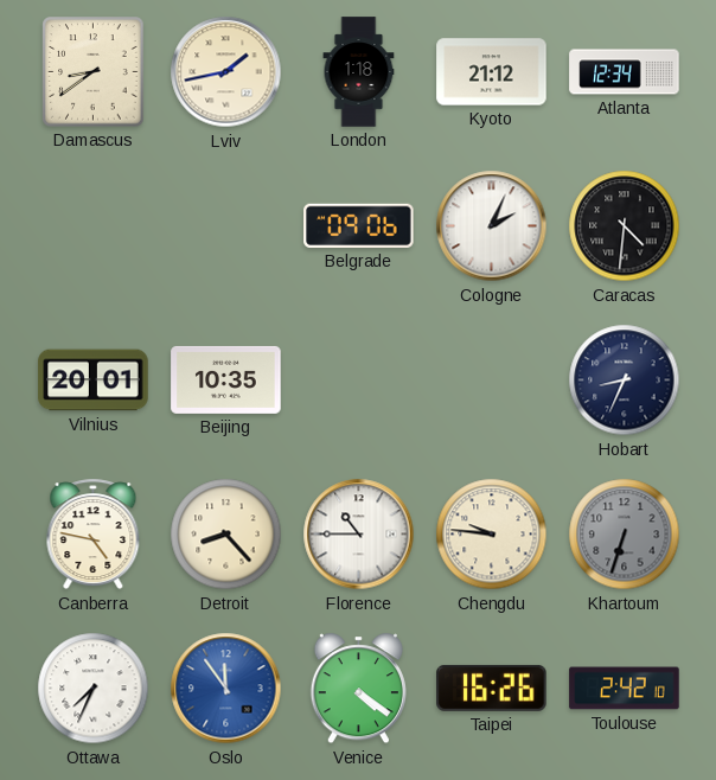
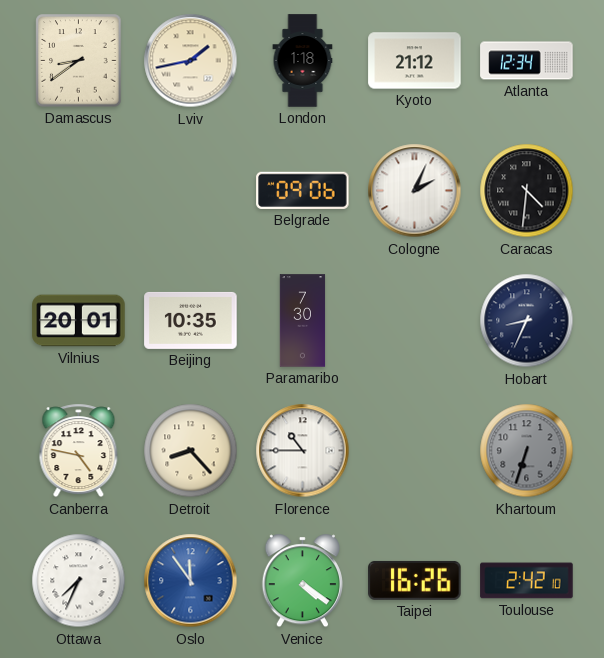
Paramaribo: none -> 7:30 (303, 321)
Chengdu: 9:46 -> none (492, 535)
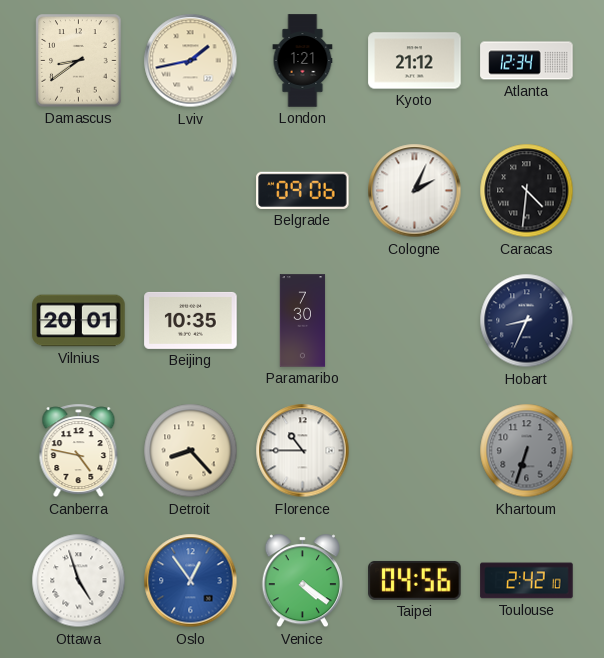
London: 1:18 -> 1:21 (303, 61)
Ottawa: 7:34 -> 4:57 (79, 581)
Oslo: 11:54 -> 12:54 (191, 581)
Taipei: 16:26 -> 04:56 (415, 580)
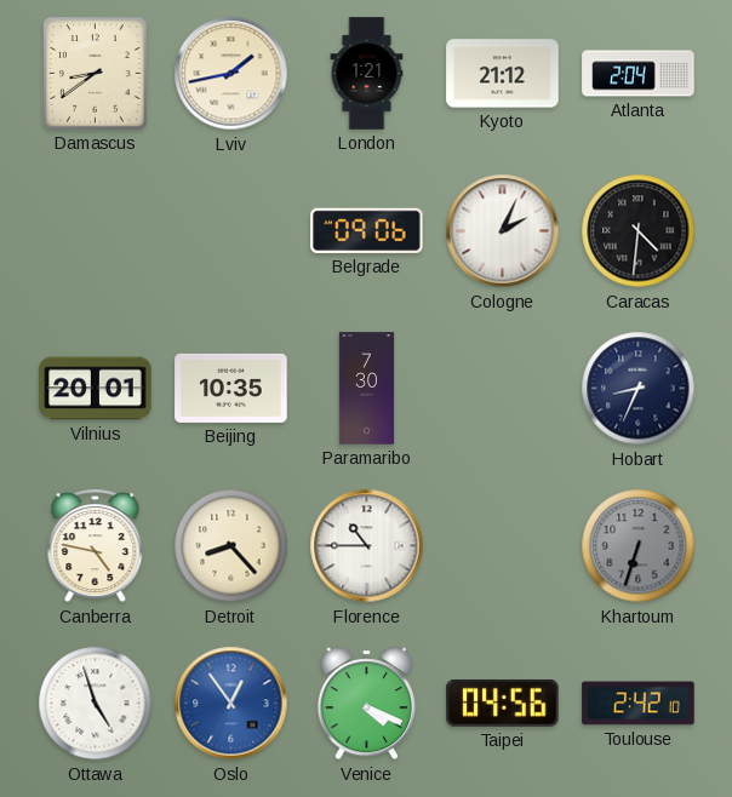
Atlanta: 12:34 -> 2:04 (639, 74)
Venice: 4:21 -> 4:19 (366, 704)
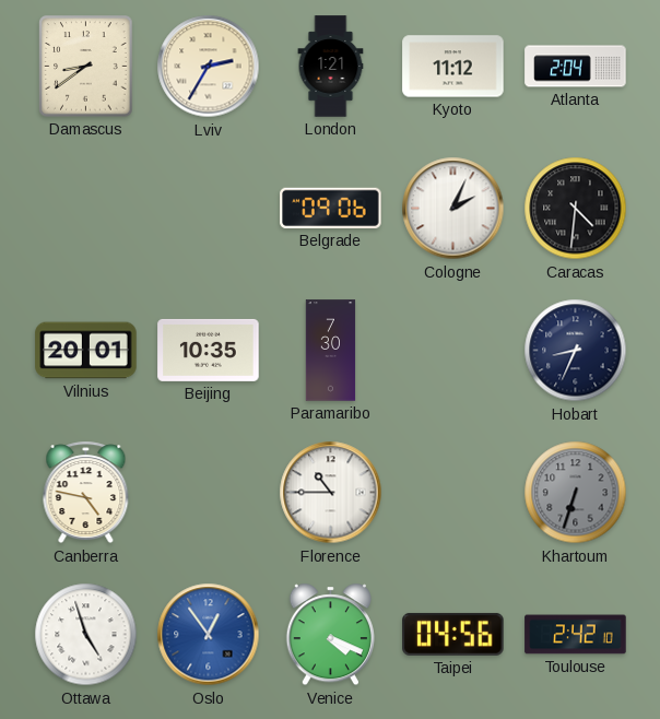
Lviv: 1:43 -> 2:35 (209, 67)
Kyoto: 21:12 -> 11:12 (453, 67)
Detroit: 8:23 -> none (231, 546)
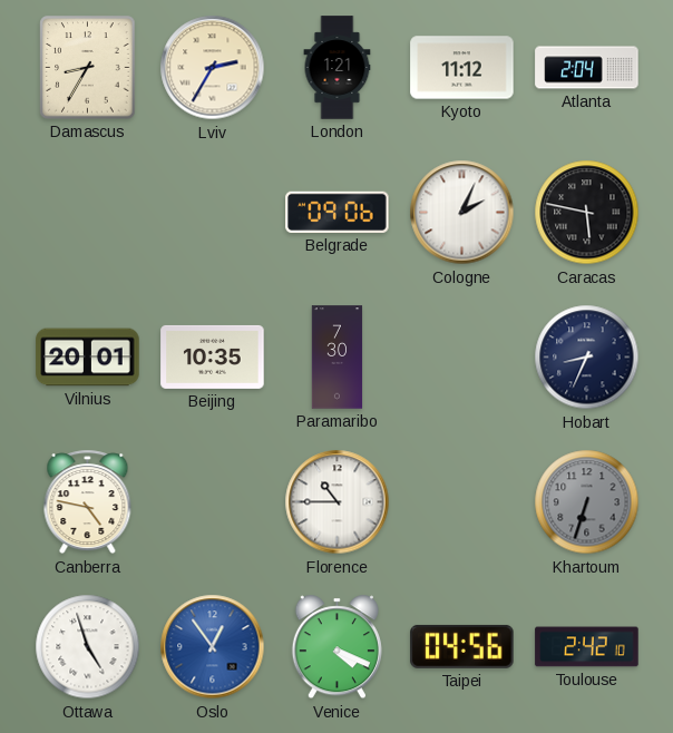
Damascus: 8:39 -> 8:35 (88, 68)
Caracas: 4:31 -> 5:47 (587, 213)
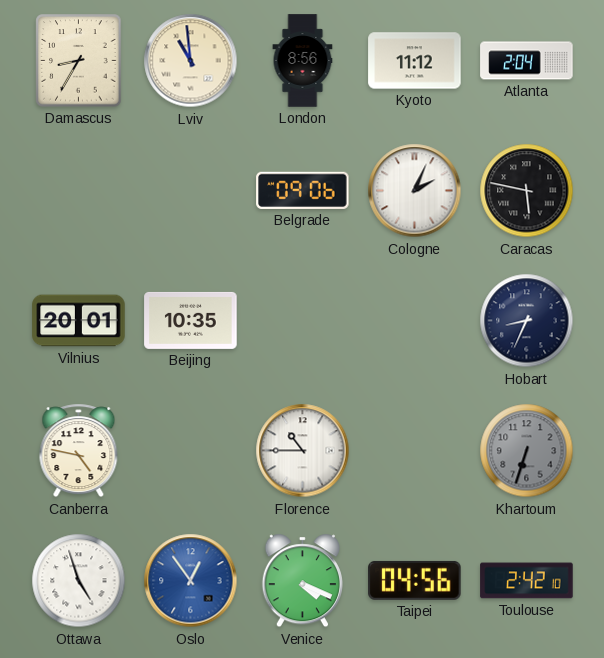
Lviv: 2:35 -> 10:59 (191, 61)
London: 1:21 -> 8:56 (303, 61)
Paramaribo: 7:30 -> none (338, 358)
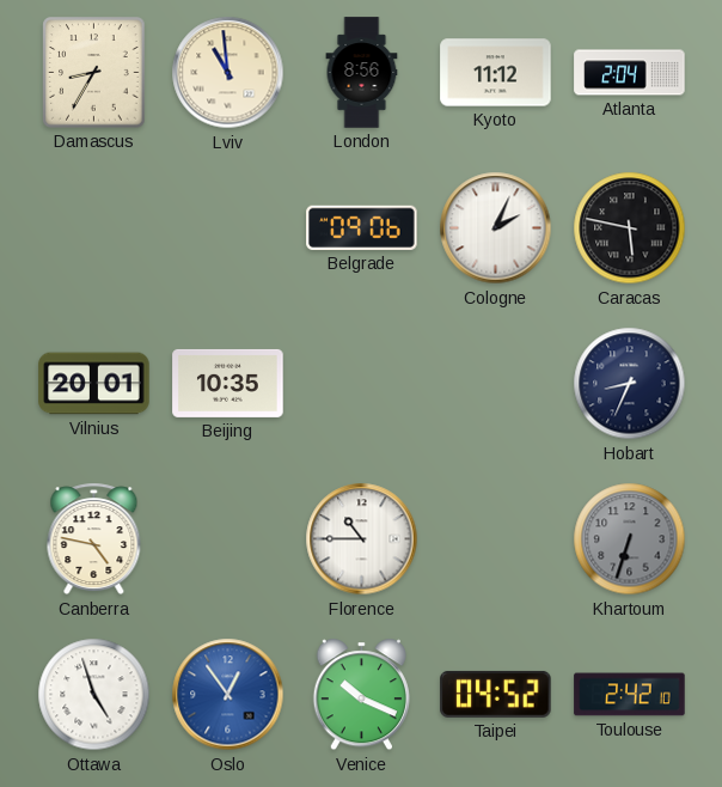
Venice: 4:19 -> 10:19 (361, 695)
Taipei: 04:56 -> 04:52 (496, 694)
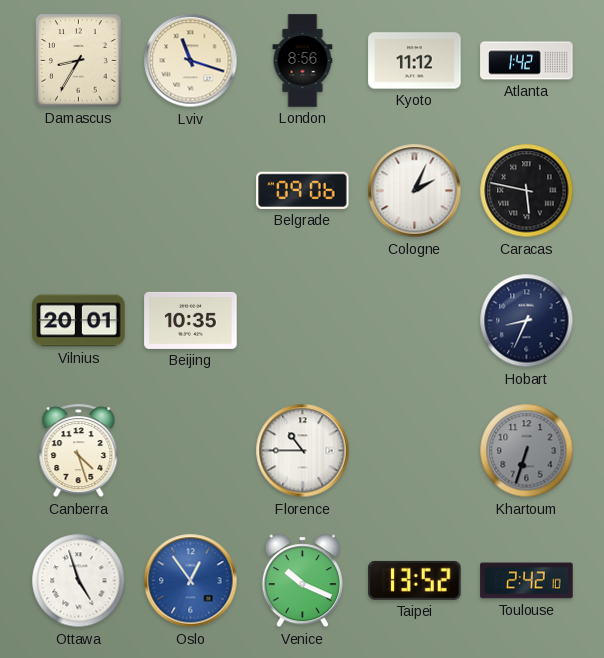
Lviv: 10:59 -> 11:18 (191, 61)
Atlanta: 2:04 -> 1:42 (527, 61)
Canberra: 4:47 -> 4:27 (79, 451)
Taipei: 04:52 -> 13:52 (415, 580)
